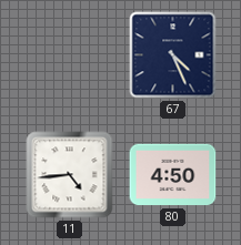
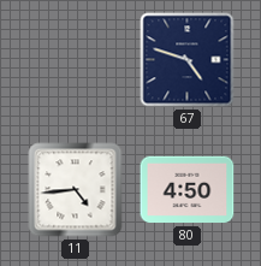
67: 4:26 -> 4:48 (188, 60)
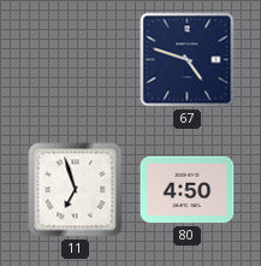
11: 4:44 -> 6:57 (76, 190)
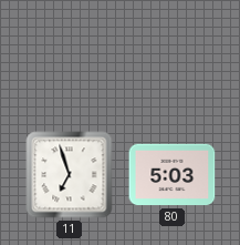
67: 4:48 -> none (188, 60)
80: 4:50 -> 5:03 (173, 175)
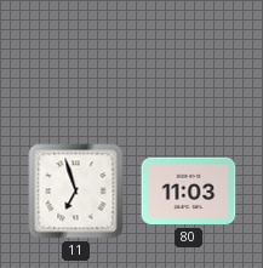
80: 5:03 -> 11:03 (189, 192)
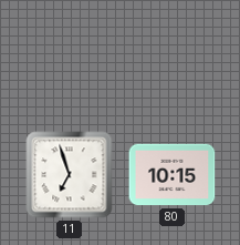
80: 11:03 -> 10:15 (173, 175)
